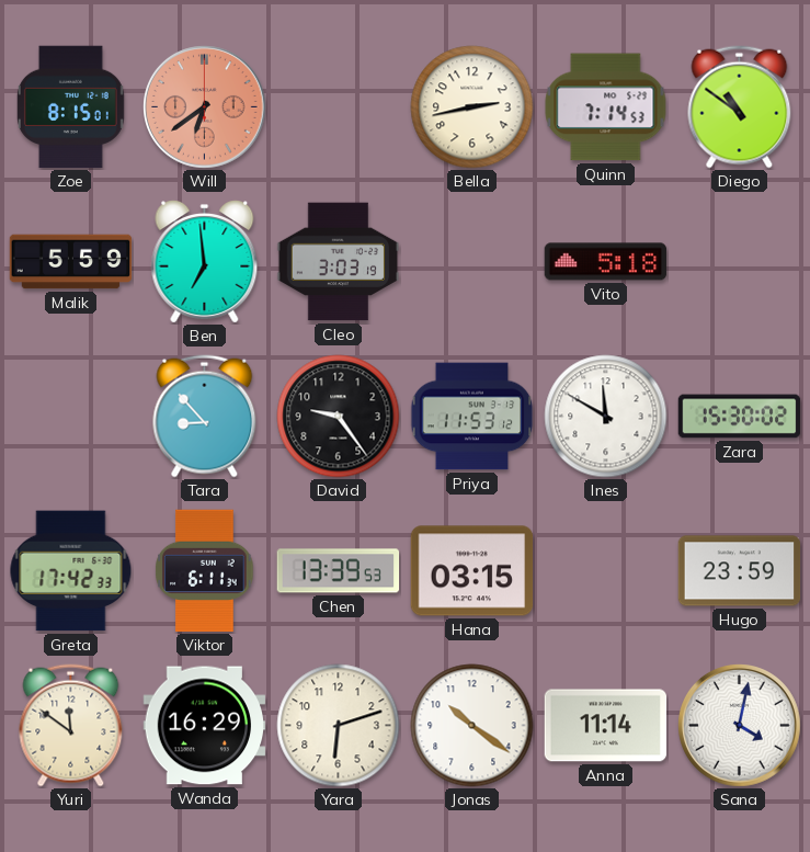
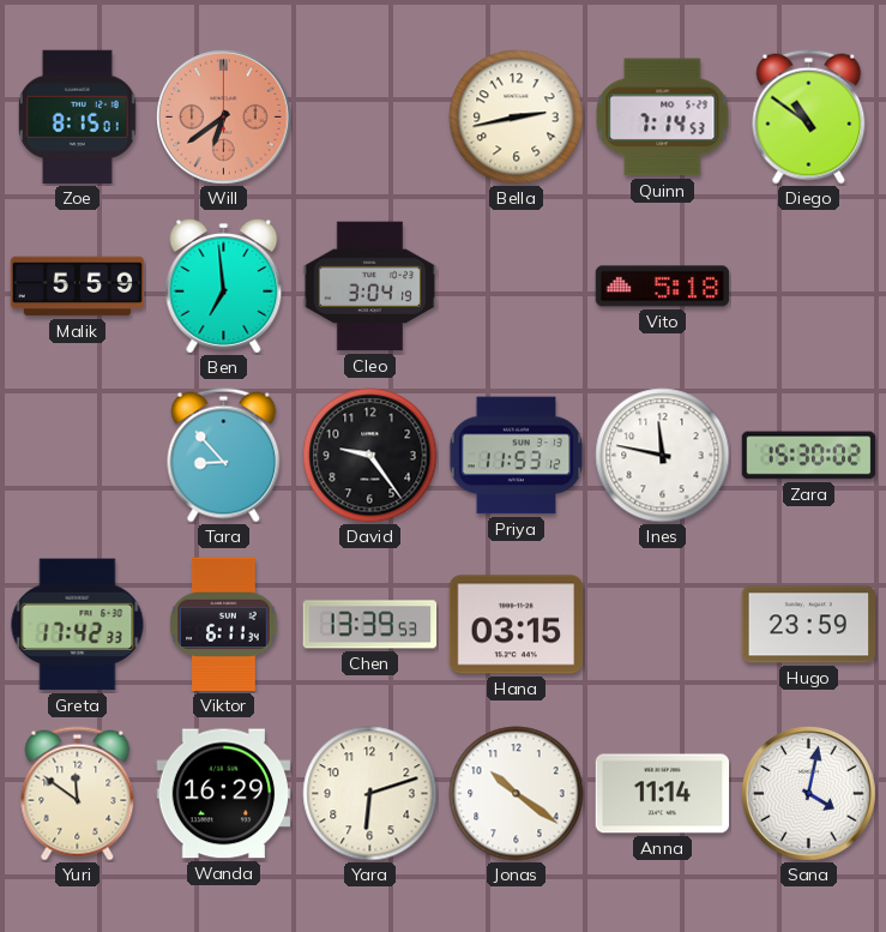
Cleo: 3:03 -> 3:04 (370, 287)
Ines: 11:50 -> 11:47 (663, 456)
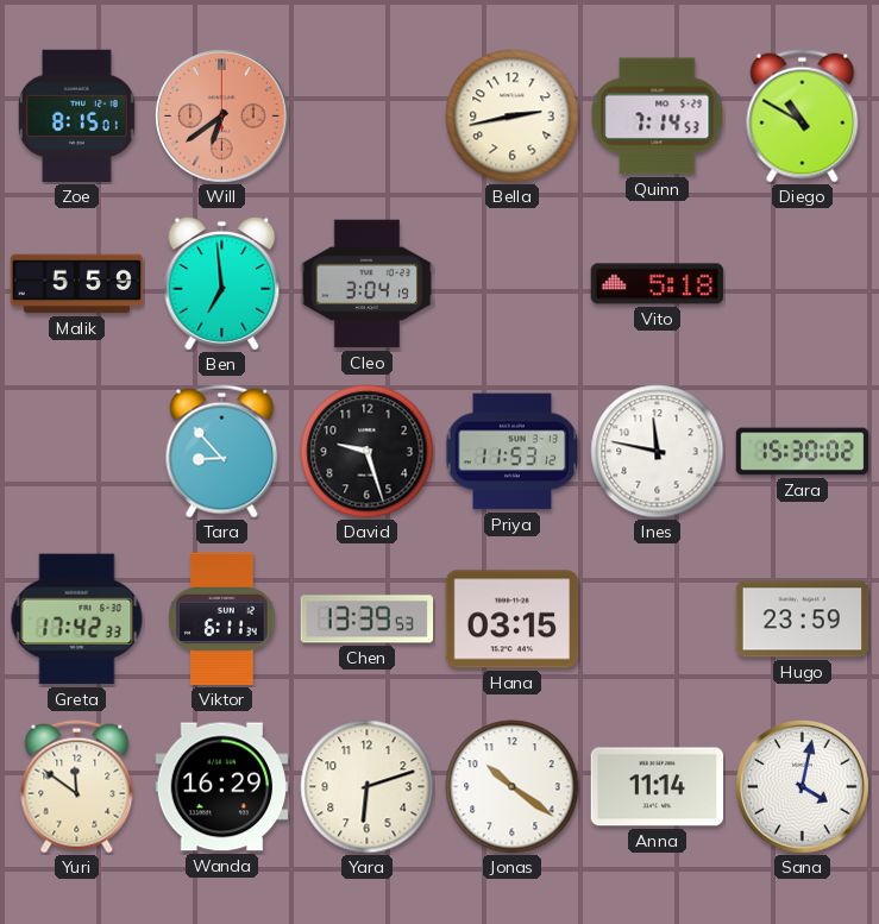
Diego: 10:51 -> 10:50 (803, 117)
David: 9:24 -> 9:27 (368, 452)
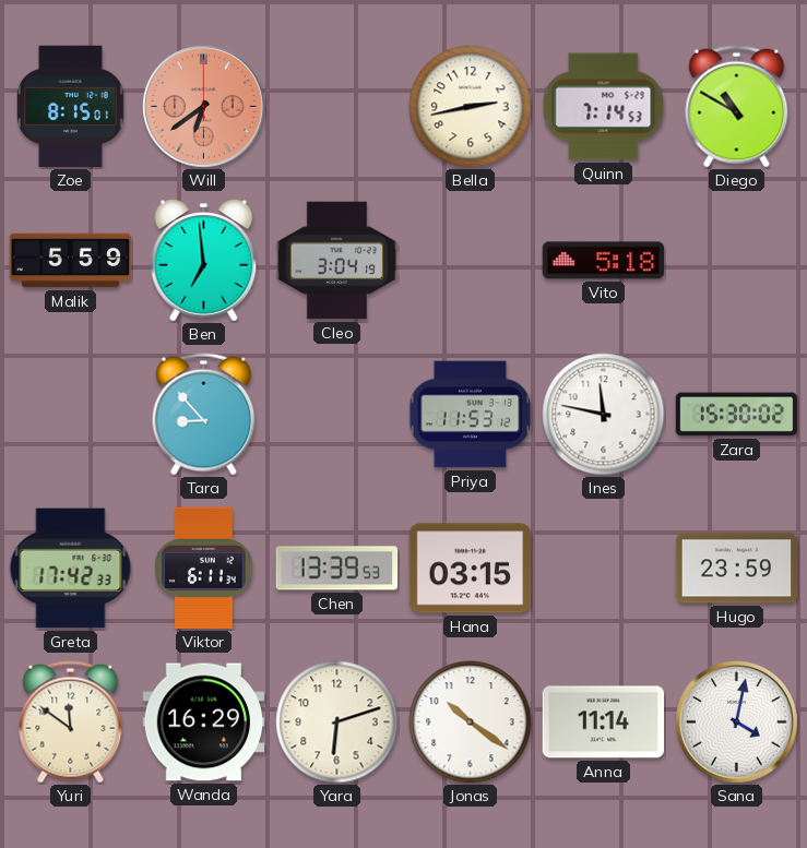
David: 9:27 -> none (368, 452)
